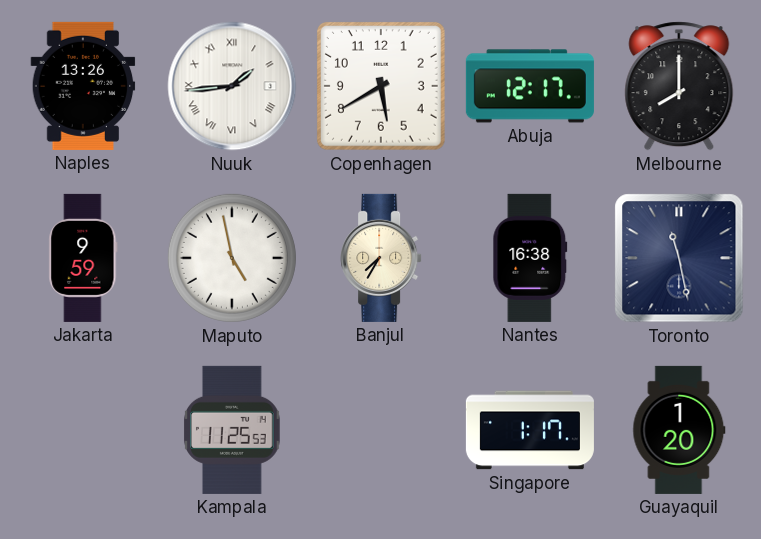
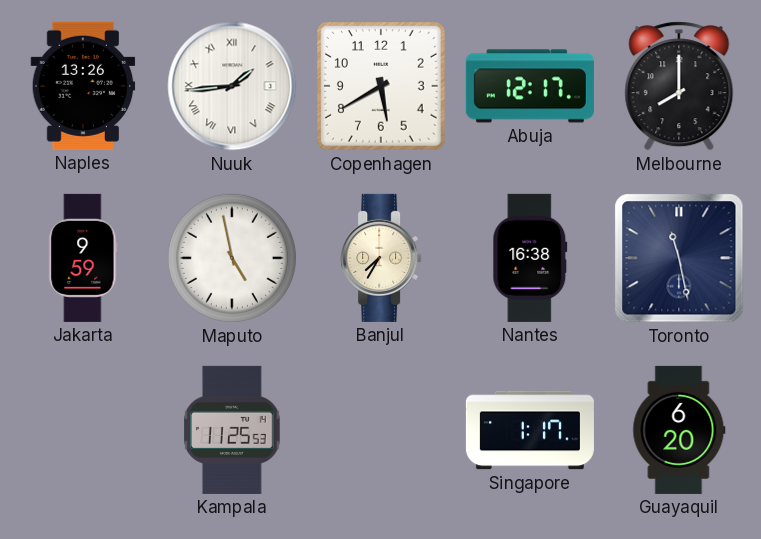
Guayaquil: 1:20 -> 6:20 (679, 430)
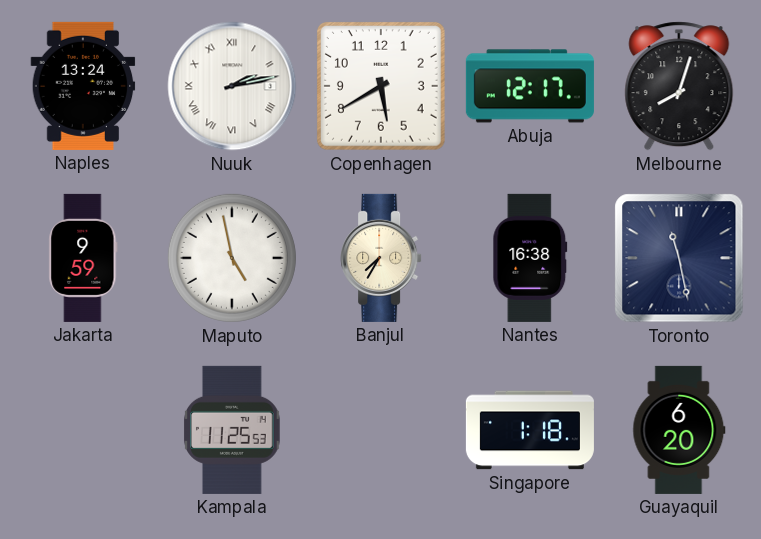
Naples: 13:26 -> 13:24 (83, 86)
Nuuk: 1:44 -> 2:13 (232, 86)
Melbourne: 8:00 -> 8:03 (679, 86)
Singapore: 1:17 -> 1:18 (530, 430)
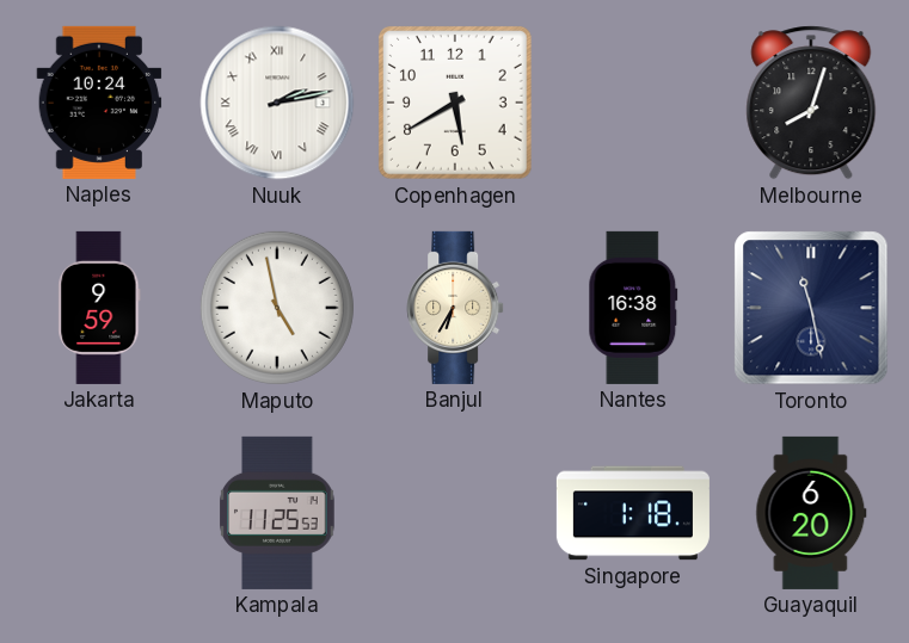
Naples: 13:24 -> 10:24 (99, 103)
Abuja: 12:17 -> none (530, 86)
Banjul: 7:35 -> 6:35 (455, 308)
